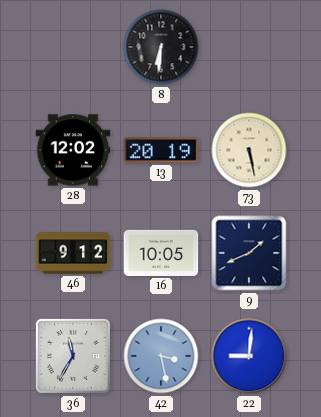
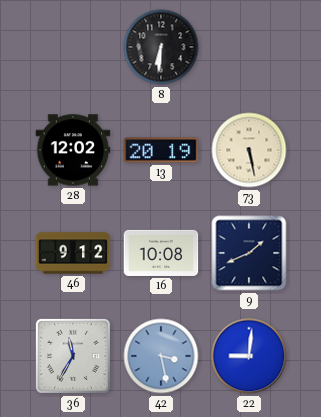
16: 10:05 -> 10:08 (161, 253)
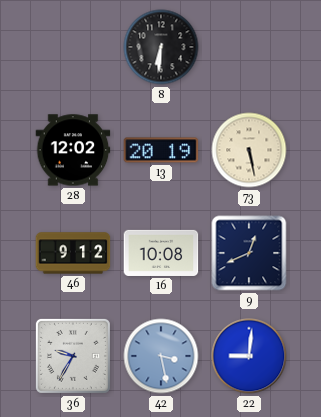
9: 1:41 -> 12:41 (249, 253)
36: 11:35 -> 9:35 (73, 356)
